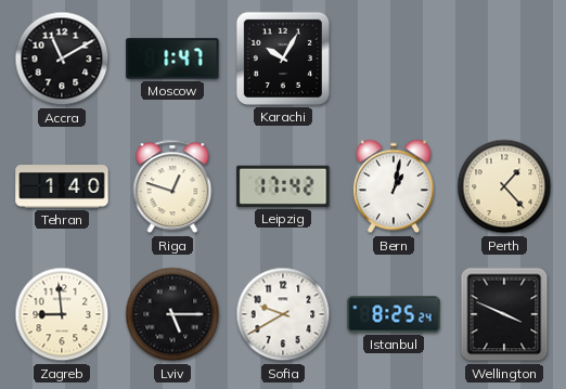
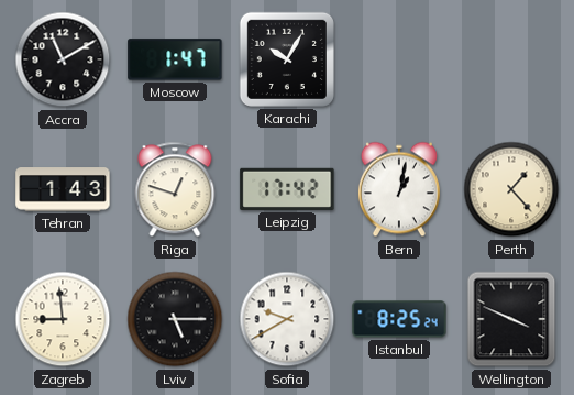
Tehran: 1:40 -> 1:43 (63, 189)
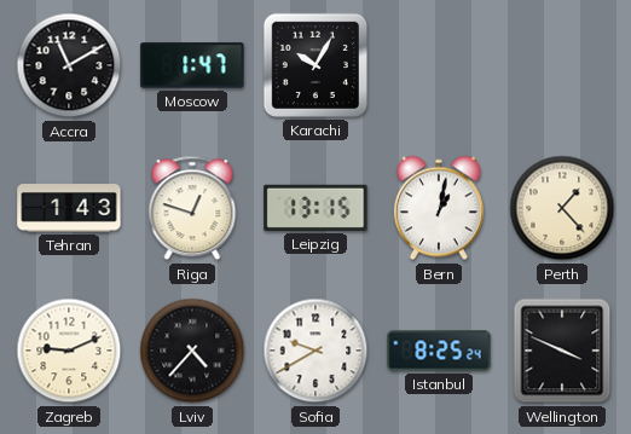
Leipzig: 17:42 -> 13:15 (315, 208)
Zagreb: 8:59 -> 9:11 (69, 351)
Lviv: 5:15 -> 4:37 (192, 351)
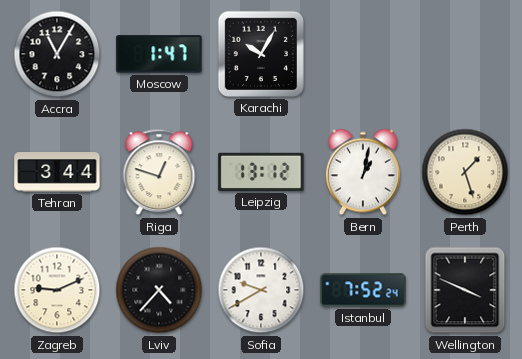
Accra: 11:10 -> 11:05 (57, 54)
Tehran: 1:43 -> 3:44 (57, 172)
Leipzig: 13:15 -> 13:12 (261, 172)
Perth: 1:23 -> 1:27 (465, 172)
Istanbul: 8:25 -> 7:52 (363, 290)
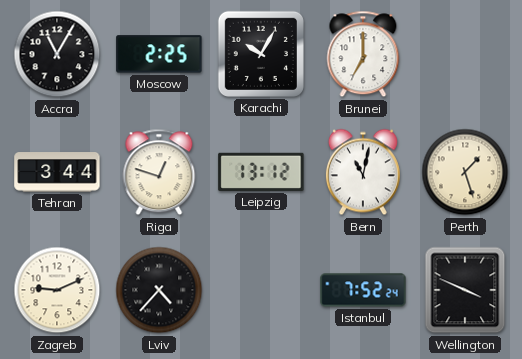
Moscow: 1:47 -> 2:25 (159, 54)
Brunei: none -> 7:00 (363, 54)
Bern: 1:02 -> 11:02 (363, 172)
Sofia: 9:40 -> none (261, 290)
